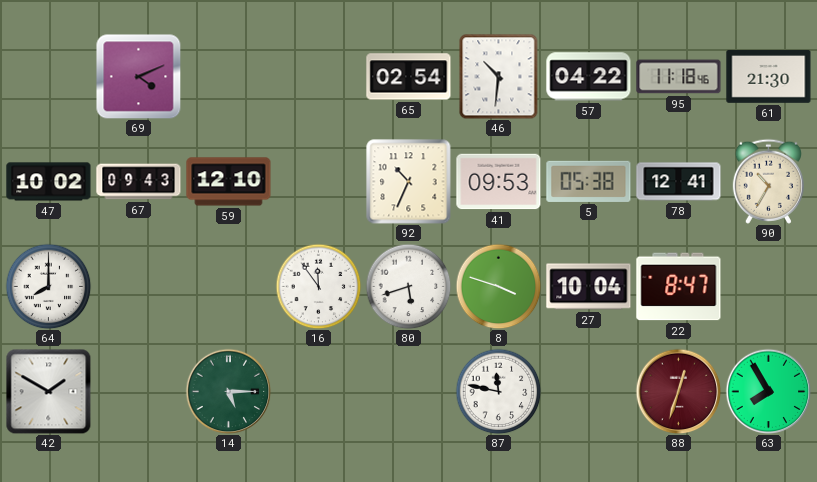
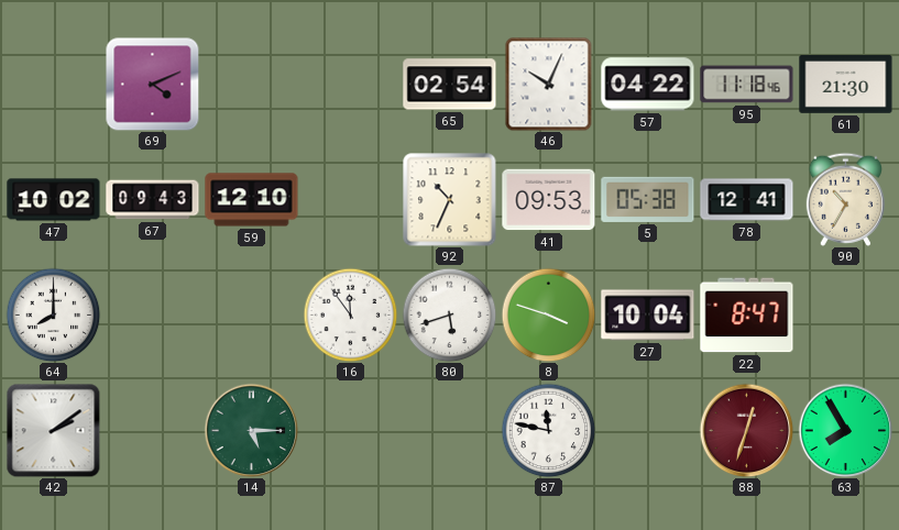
46: 10:31 -> 10:04 (549, 84)
42: 1:50 -> 2:09 (53, 430)
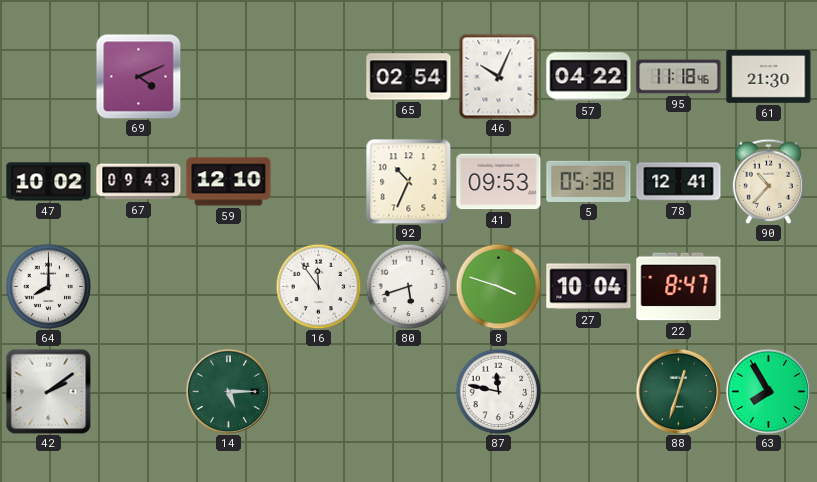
90: 10:35 -> 10:37 (768, 181)
88 dial: burgundy -> green (678, 391)
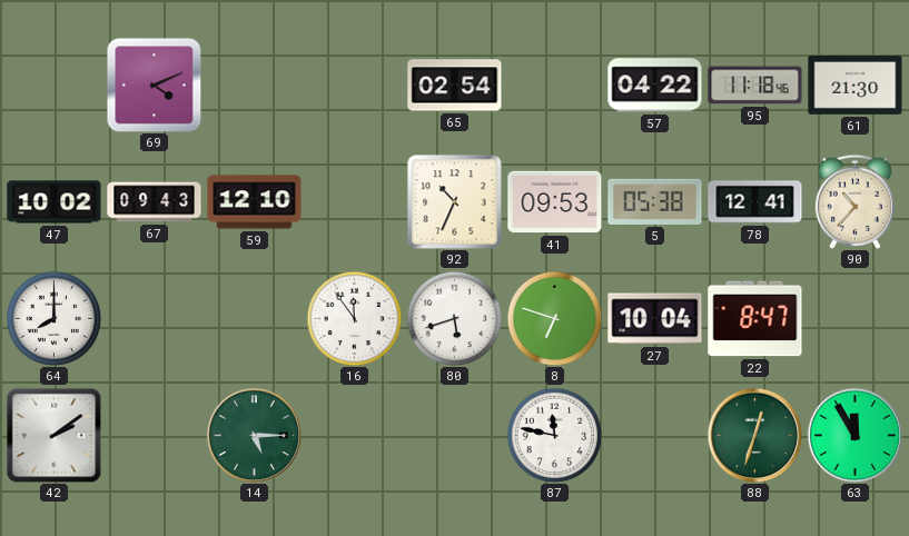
46: 10:04 -> none (499, 76)
8: 3:48 -> 6:48 (554, 318)
63: 7:55 -> 11:55 (854, 435)
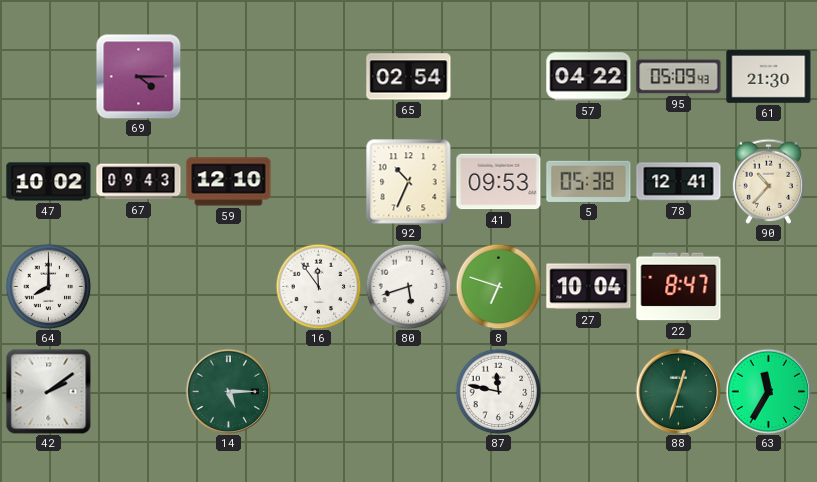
69: 4:11 -> 4:15 (138, 77)
95: 11:18 -> 05:09 (679, 77)
63: 11:55 -> 11:35 (768, 391)
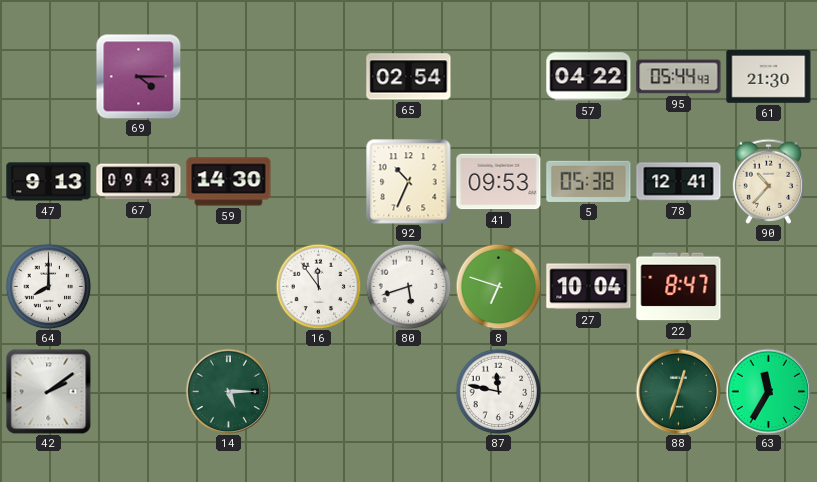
95: 05:09 -> 05:44 (679, 77)
47: 10:02 -> 9:13 (49, 182)
59: 12:10 -> 14:30 (229, 182)
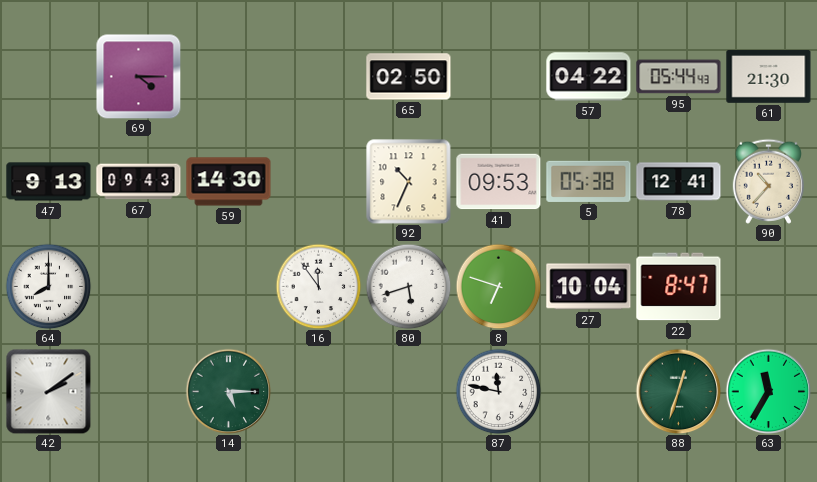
65: 02:54 -> 02:50 (409, 77)
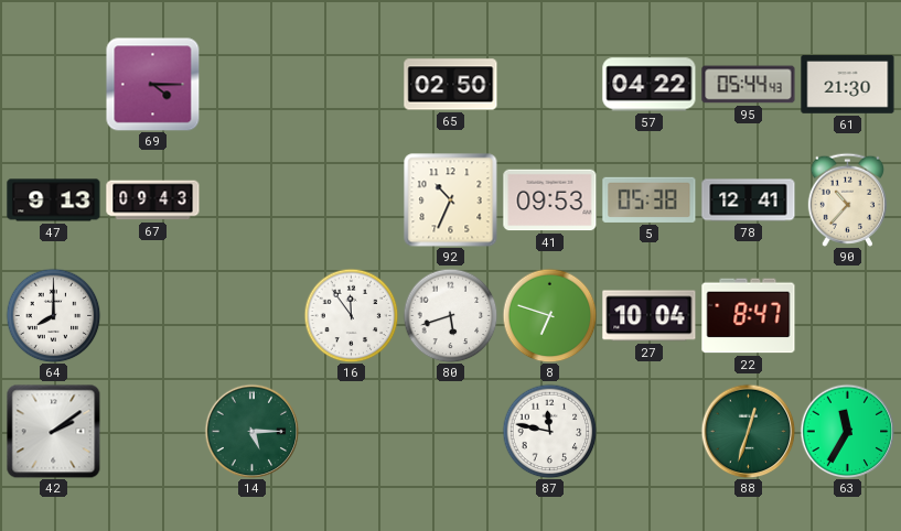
59: 14:30 -> none (229, 182)
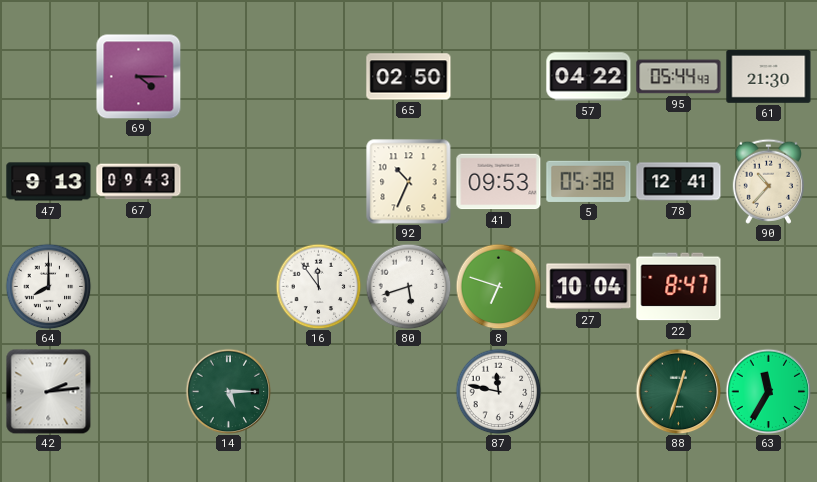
42: 2:09 -> 2:14 (48, 391)
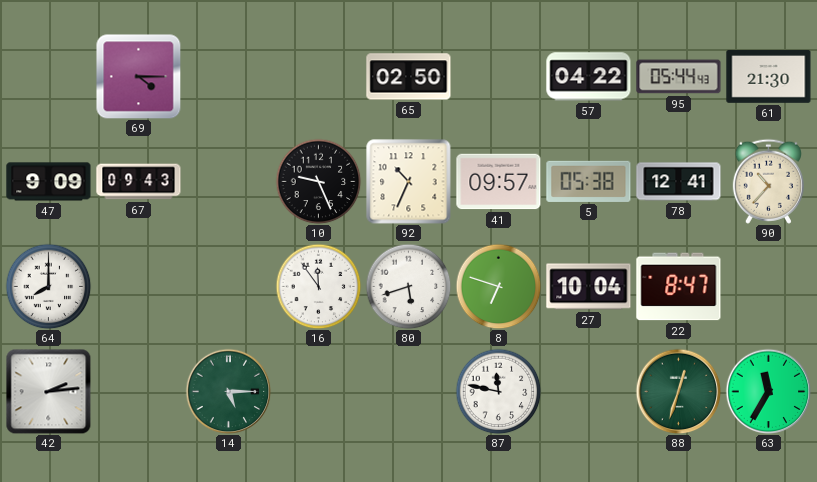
47: 9:13 -> 9:09 (49, 182)
10: none -> 9:26 (318, 181)
41: 09:53 -> 09:57 (499, 182)
